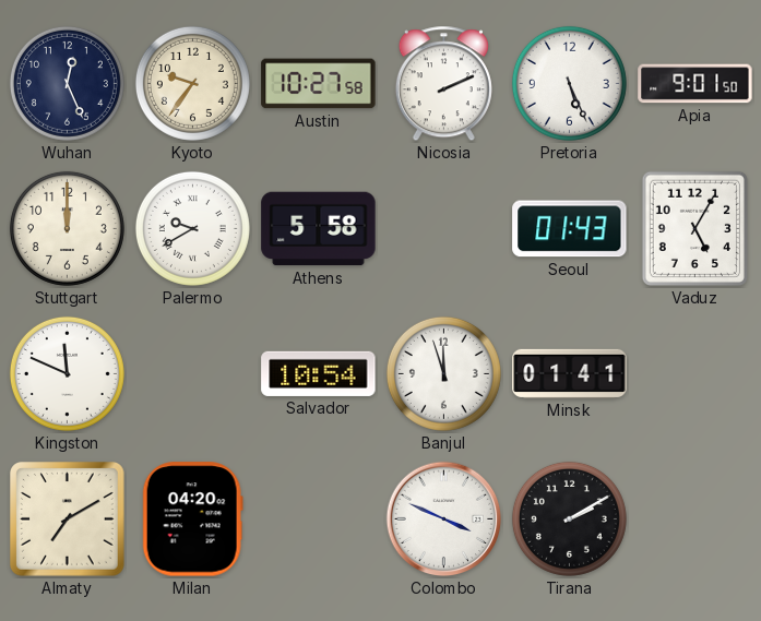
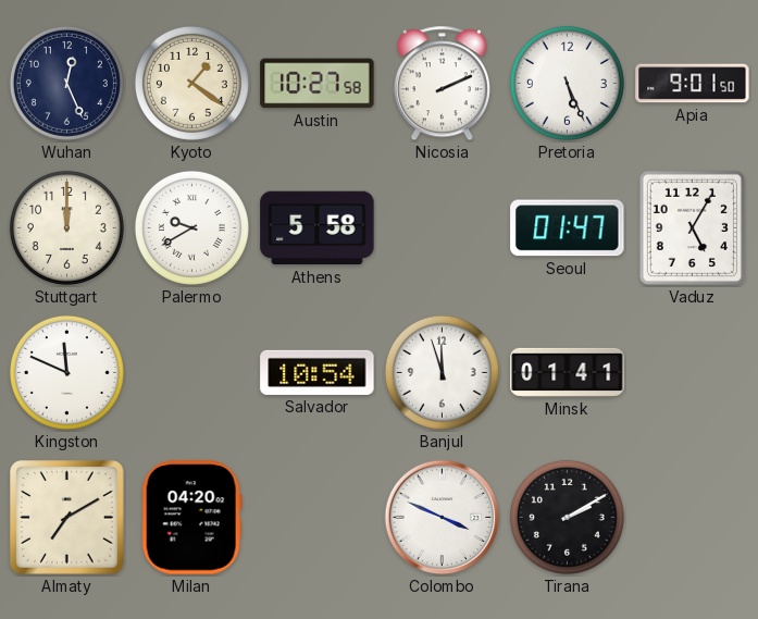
Kyoto: 9:36 -> 1:21 (191, 83)
Seoul: 01:43 -> 01:47 (568, 228)
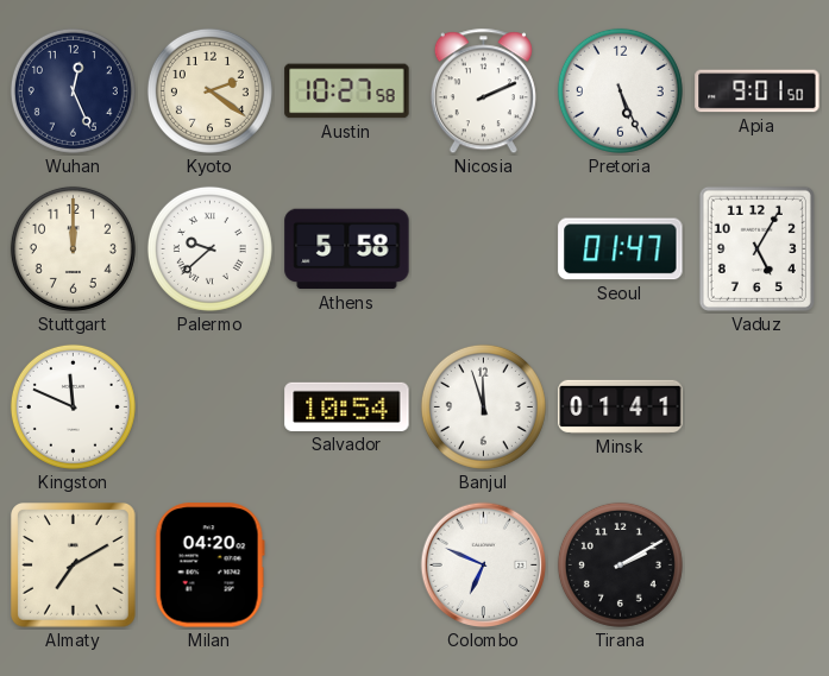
Kyoto: 1:21 -> 2:21 (209, 90)
Palermo: 9:40 -> 9:38 (209, 248)
Colombo: 3:49 -> 6:49 (484, 566)
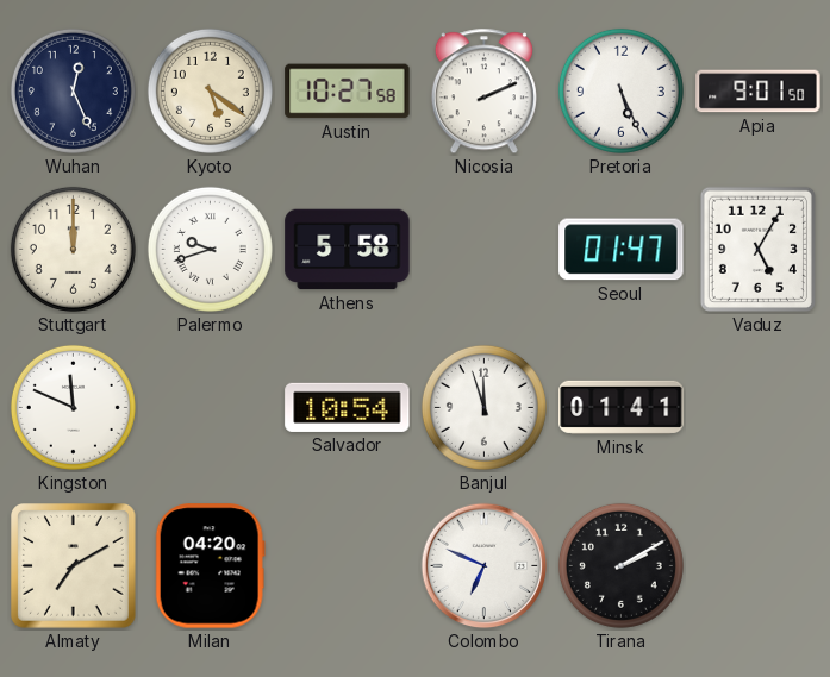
Kyoto: 2:21 -> 5:21 (210, 90)
Palermo: 9:38 -> 9:42 (210, 249)
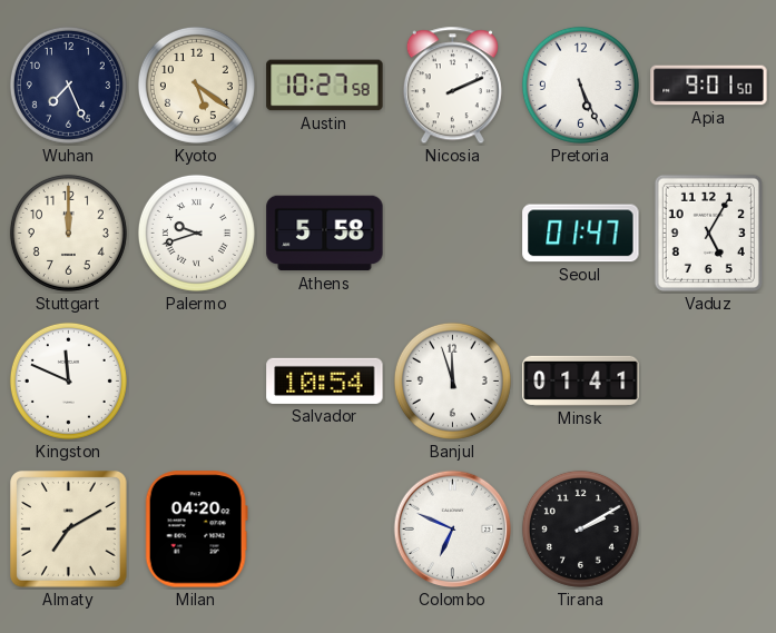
Wuhan: 12:26 -> 7:26 (68, 85)
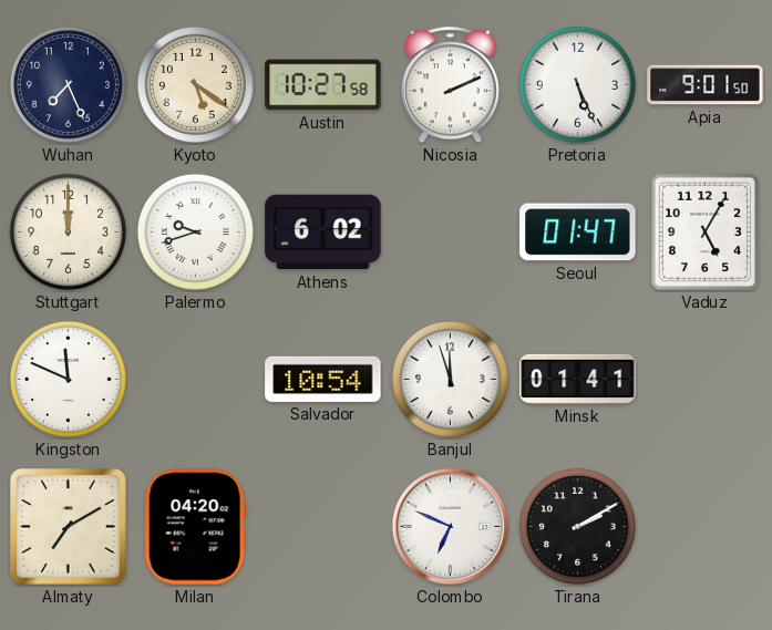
Athens: 5:58 -> 6:02 (323, 233)
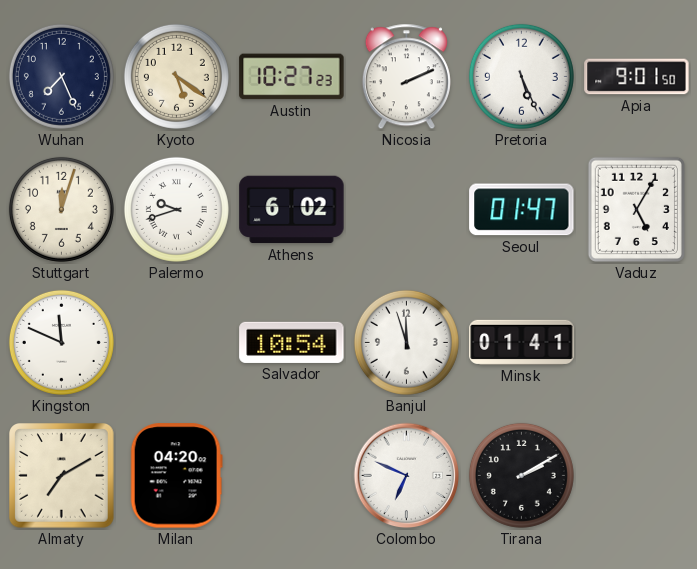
Austin: 10:27:58 -> 10:27:23 (292, 77)
Stuttgart: 12:00 -> 12:03 (61, 209)
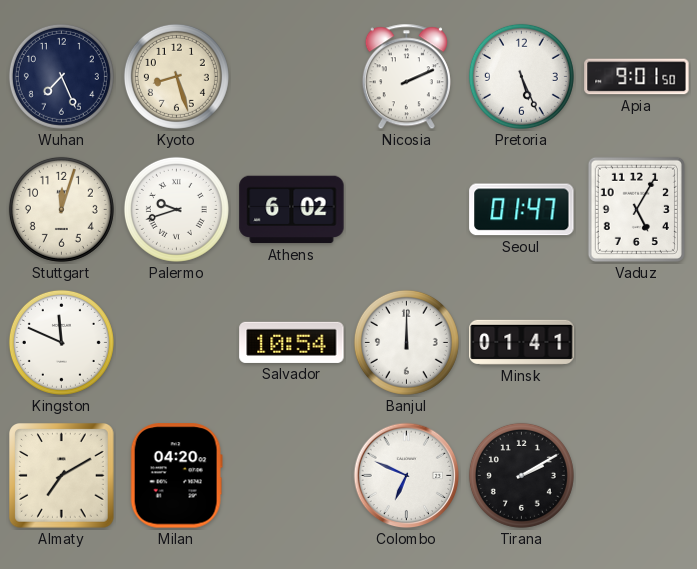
Kyoto: 5:21 -> 8:27 (176, 76)
Austin: 10:27 -> none (292, 77)
Banjul: 11:57 -> 12:00 (406, 342)
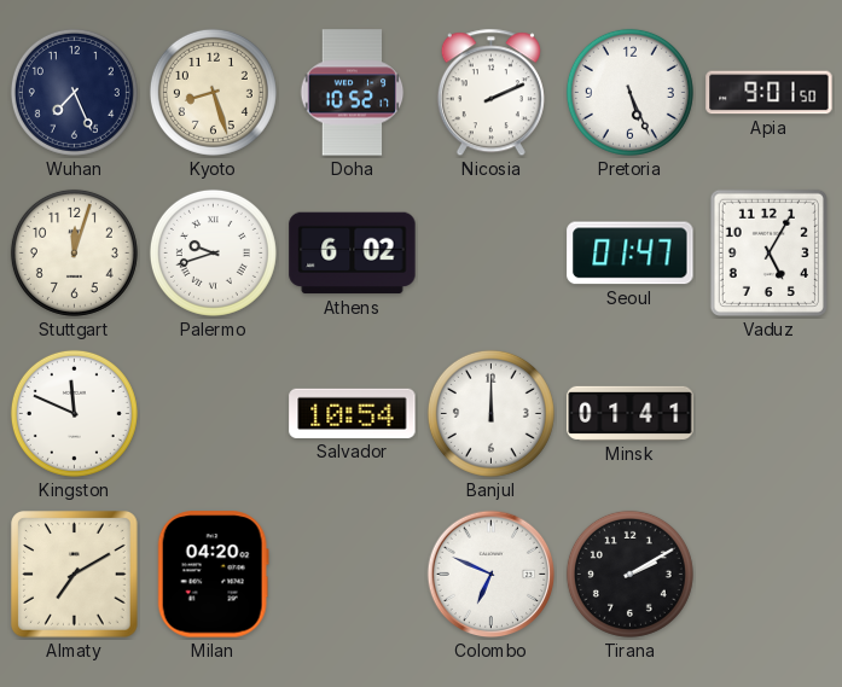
Doha: none -> 10:52 (353, 93)
